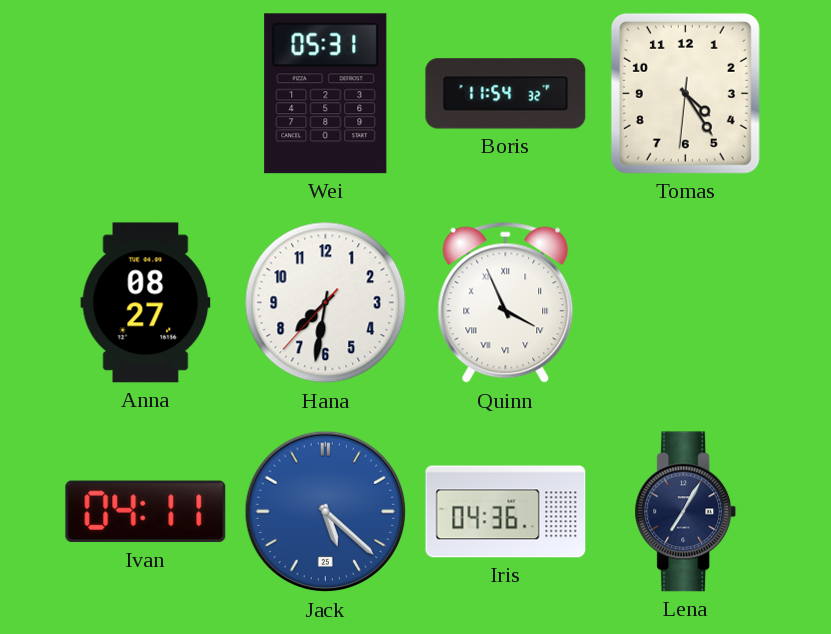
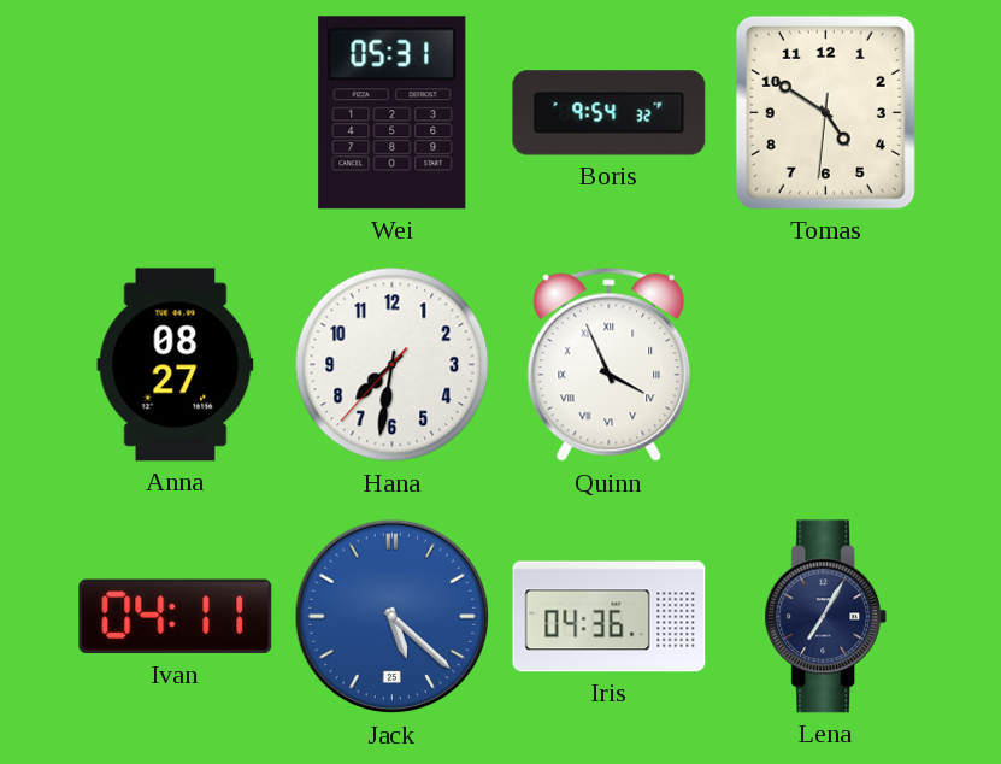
Boris: 11:54 -> 9:54 (610, 113)
Tomas: 4:24 -> 4:50 (825, 112)
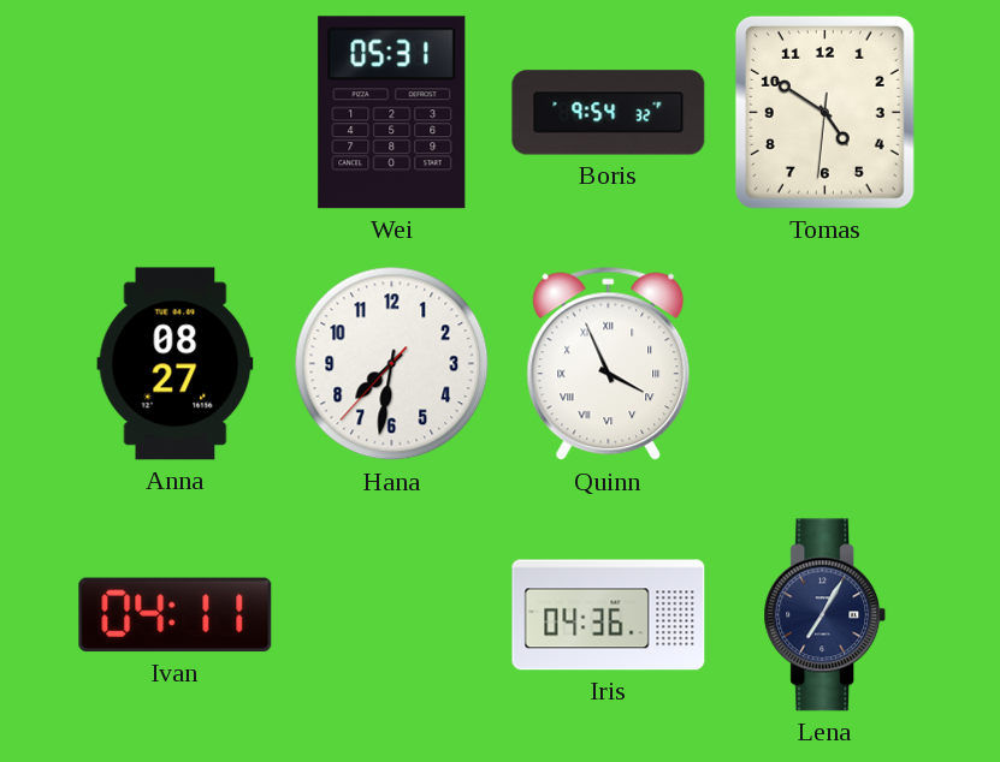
Jack: 5:22 -> none (393, 617)
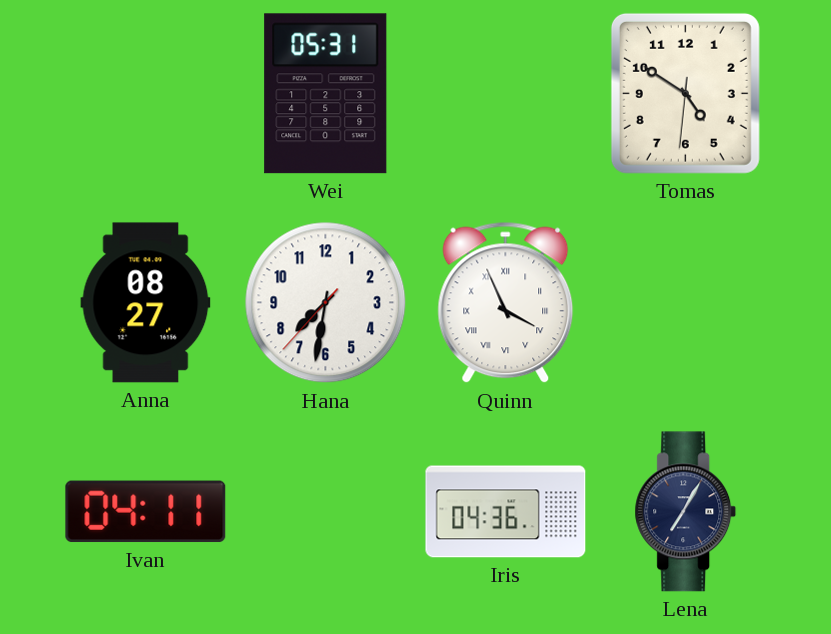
Boris: 9:54 -> none (609, 113)
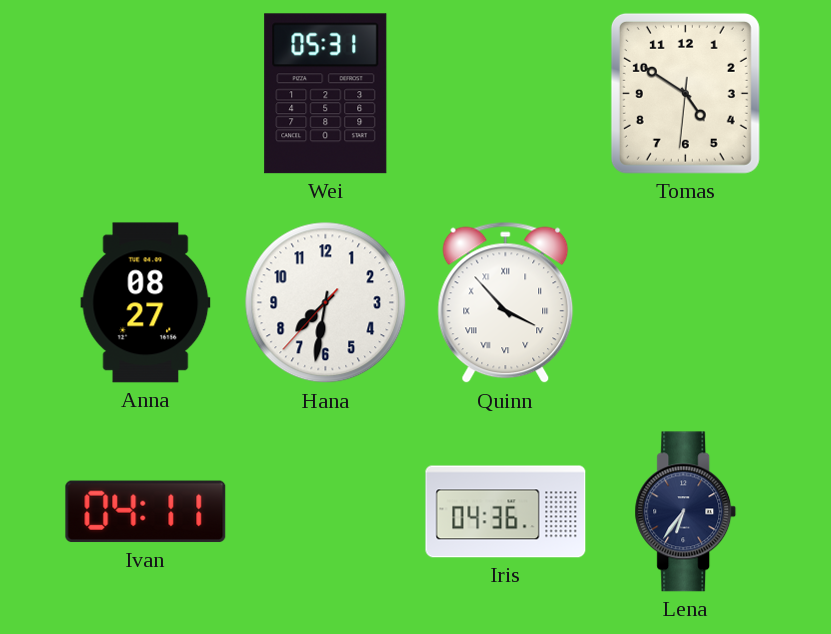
Quinn: 3:56 -> 3:53 (506, 303)
Lena: 7:05 -> 6:36 (686, 512)
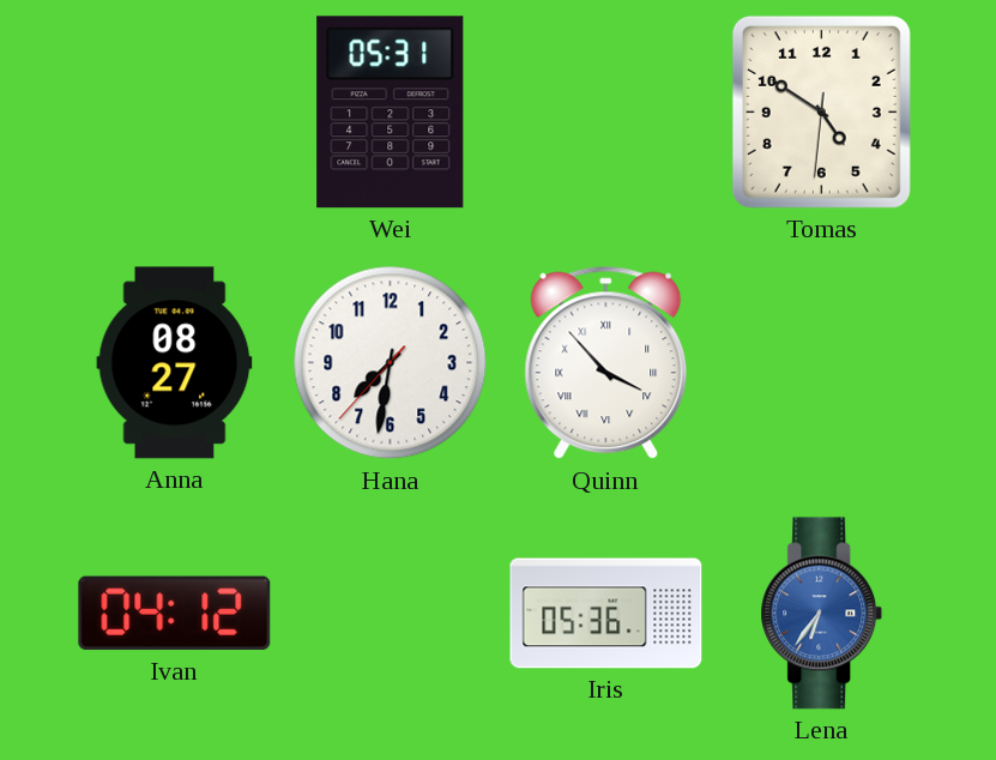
Ivan: 04:11 -> 04:12 (175, 614)
Iris: 04:36 -> 05:36 (606, 614)
Lena dial: navy -> blue (822, 614)
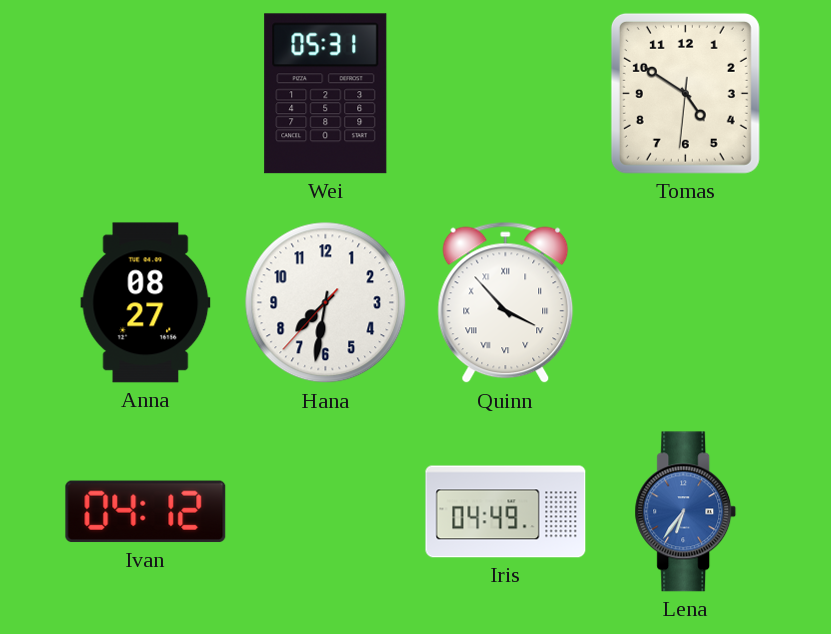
Iris: 05:36 -> 04:49 (506, 512)
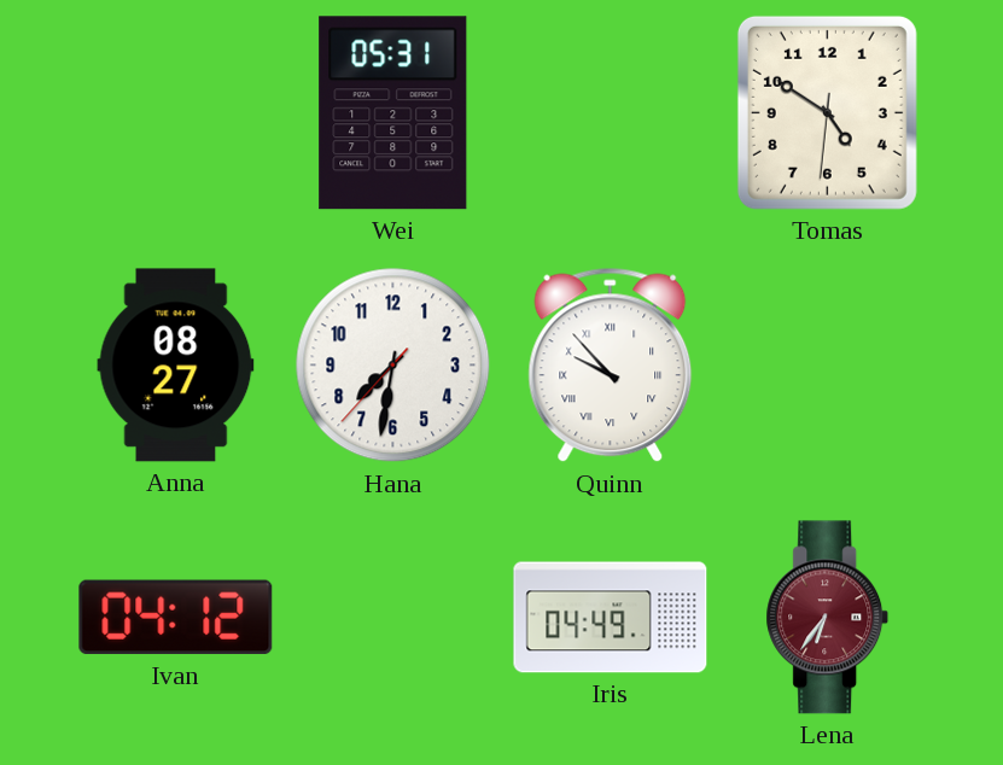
Quinn: 3:53 -> 9:53 (611, 366)
Lena dial: blue -> burgundy (828, 618)
